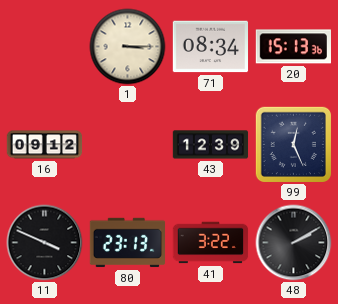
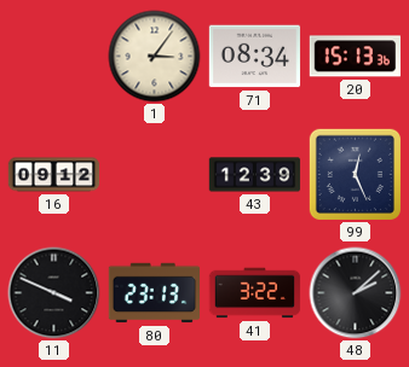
1: 3:15 -> 3:06 (155, 57)
48: 2:10 -> 2:08 (356, 293)
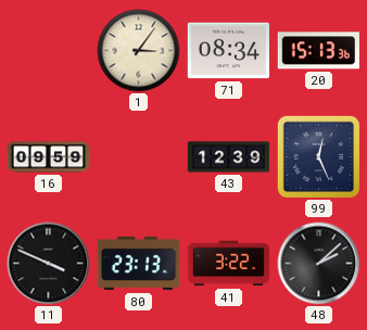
16: 09:12 -> 09:59 (49, 157)
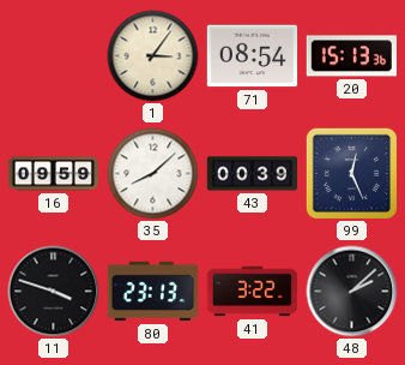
71: 08:34 -> 08:54 (253, 56)
35: none -> 8:08 (153, 174)
43: 12:39 -> 00:39 (253, 174)
11: 3:49 -> 3:48 (54, 292)
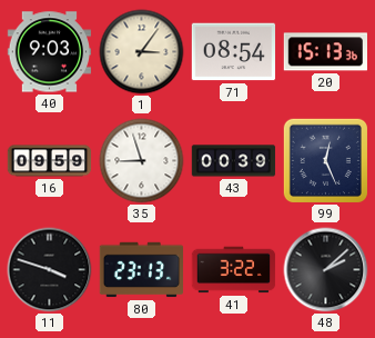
40: none -> 9:03 (50, 52)
35: 8:08 -> 8:57 (142, 161)
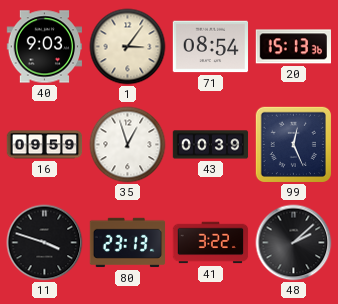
35: 8:57 -> 12:57 (128, 145)
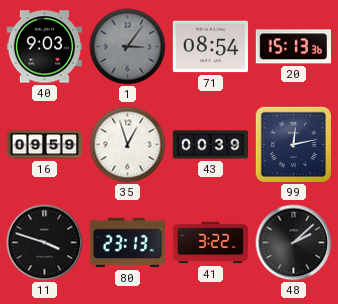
1 dial: cream -> grey (128, 47)
99: 12:26 -> 12:13 (293, 144)
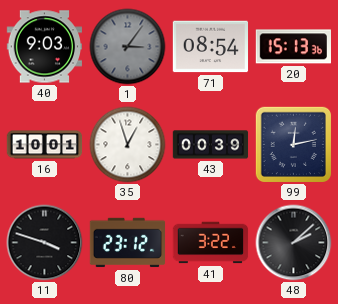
16: 09:59 -> 10:01 (45, 145)
80: 23:13 -> 23:12 (128, 243)
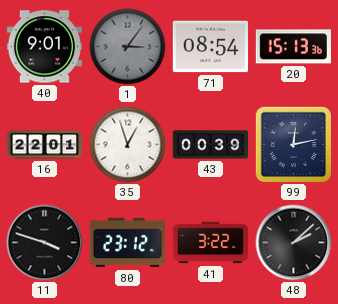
40: 9:03 -> 9:01 (45, 47)
16: 10:01 -> 22:01 (45, 145)
